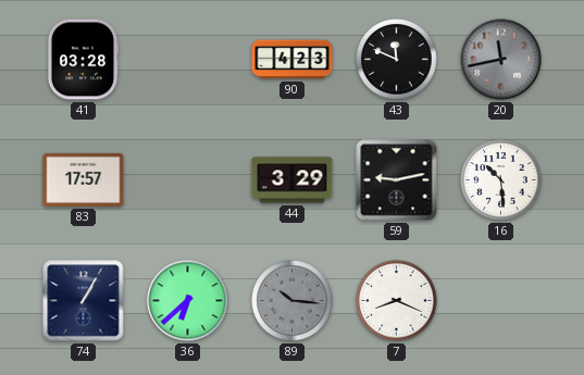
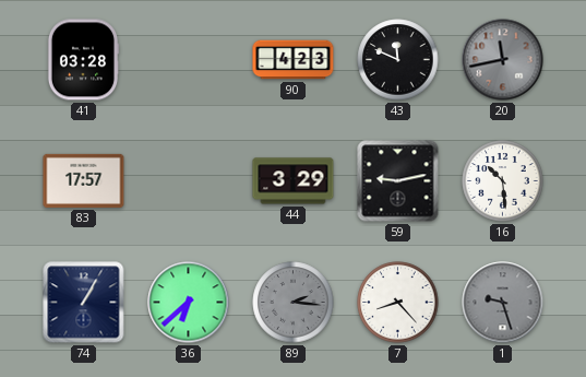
89: 10:16 -> 2:16 (294, 303)
7: 8:19 -> 8:23 (398, 303)
1: none -> 9:27 (503, 303)
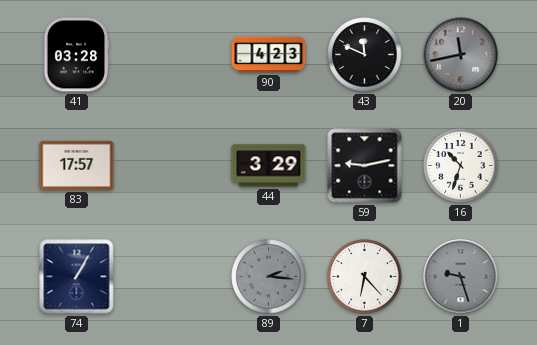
16: 10:29 -> 10:33 (461, 166)
36: 6:38 -> none (189, 303)
7: 8:23 -> 6:23 (365, 277)
